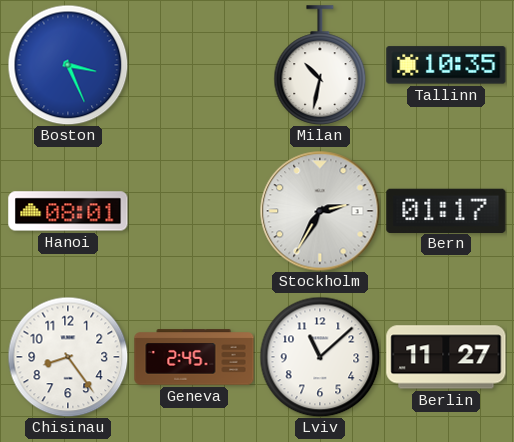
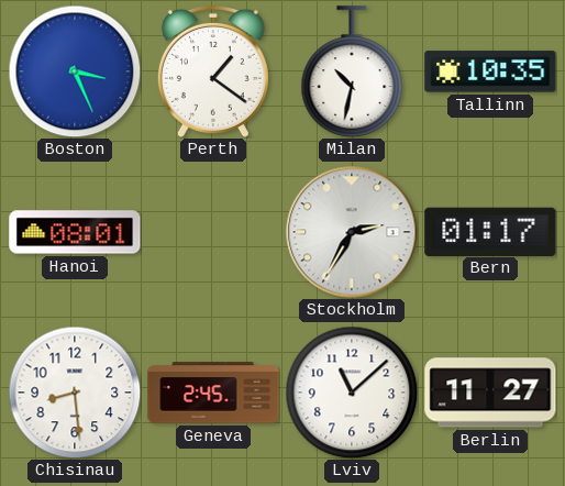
Perth: none -> 1:21 (213, 71)
Chisinau: 8:24 -> 8:29 (75, 393)
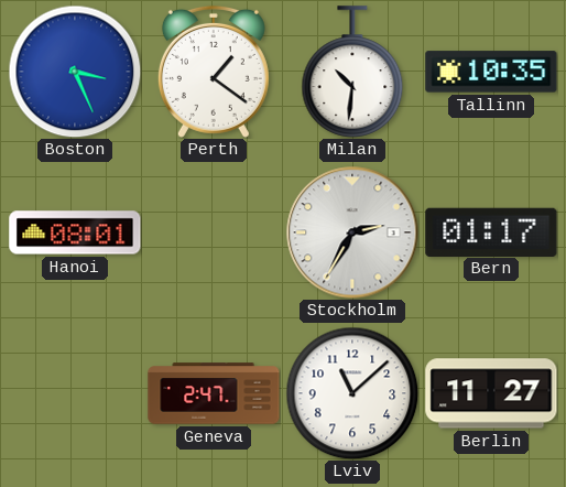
Milan: 10:32 -> 10:31 (352, 72)
Chisinau: 8:29 -> none (75, 393)
Geneva: 2:45 -> 2:47 (214, 393)
